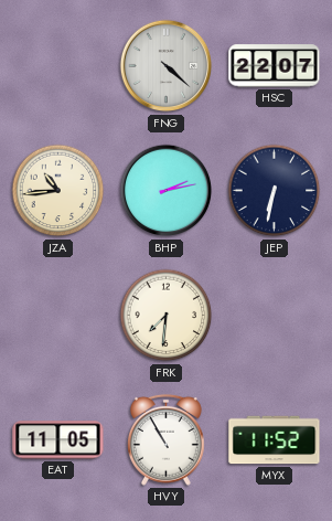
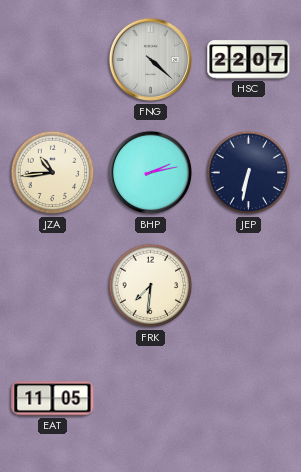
HVY: 10:55 -> none (165, 439)
MYX: 11:52 -> none (275, 440)
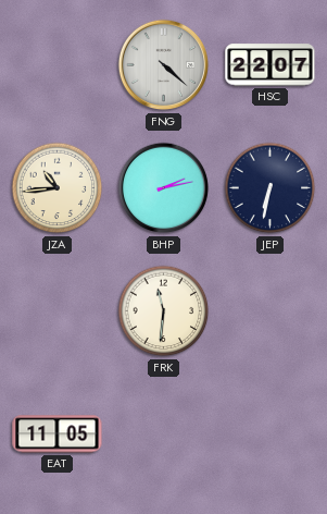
FRK: 7:31 -> 11:31 (164, 311)
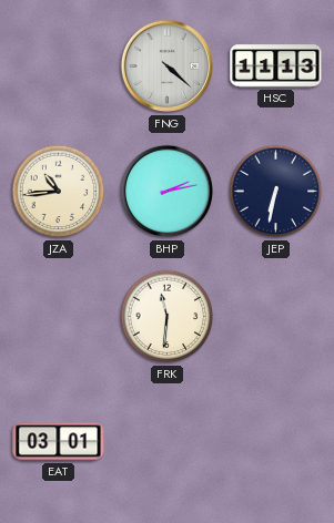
HSC: 22:07 -> 11:13 (276, 66)
EAT: 11:05 -> 03:01 (59, 442)
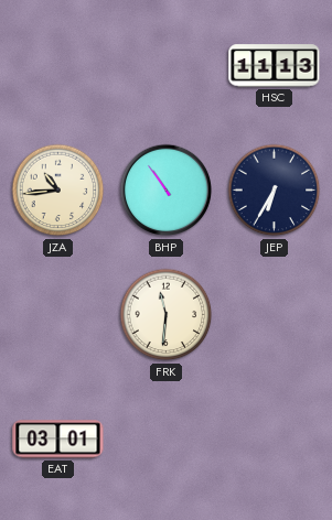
FNG: 4:22 -> none (168, 66)
BHP: 2:13 -> 10:54 (167, 191)
JEP: 6:32 -> 6:35 (275, 191)
